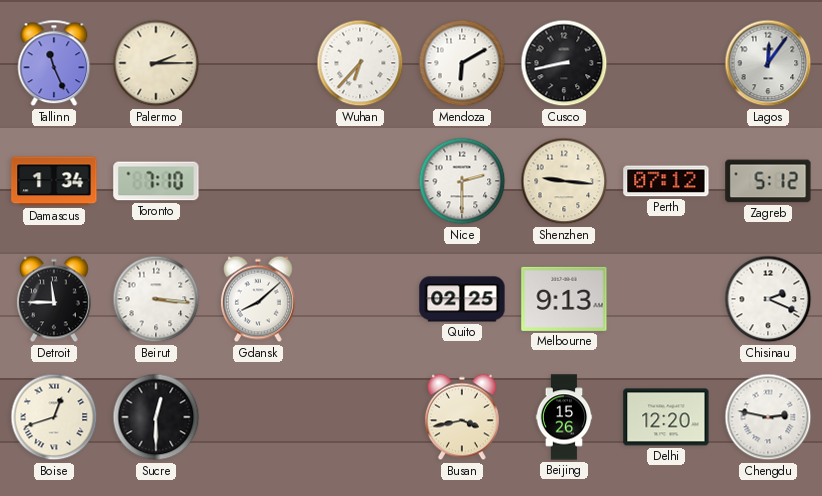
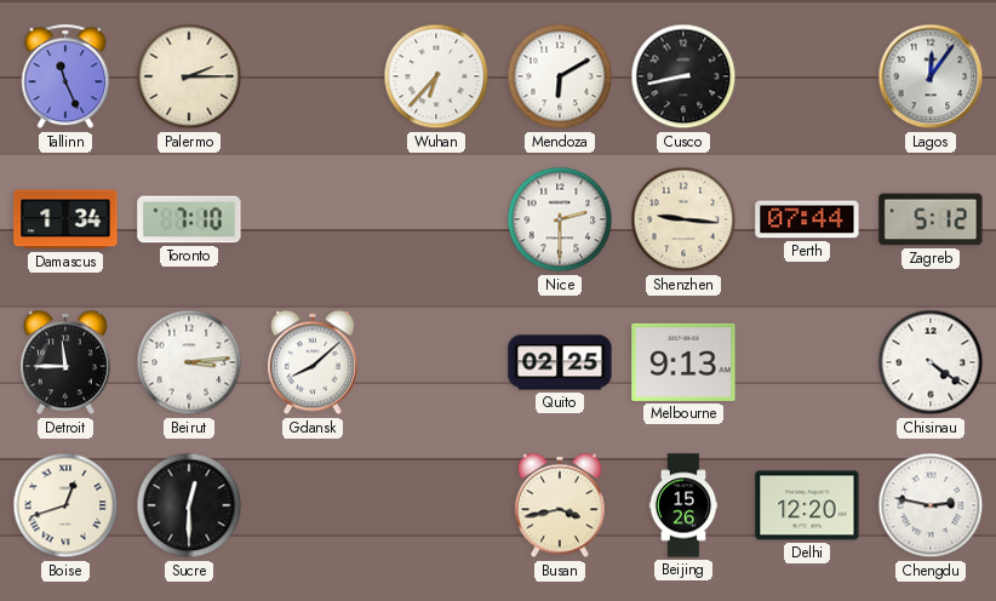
Perth: 07:12 -> 07:44 (807, 219)
Beirut: 3:16 -> 3:14 (189, 362)
Chisinau: 2:19 -> 4:21 (931, 362)
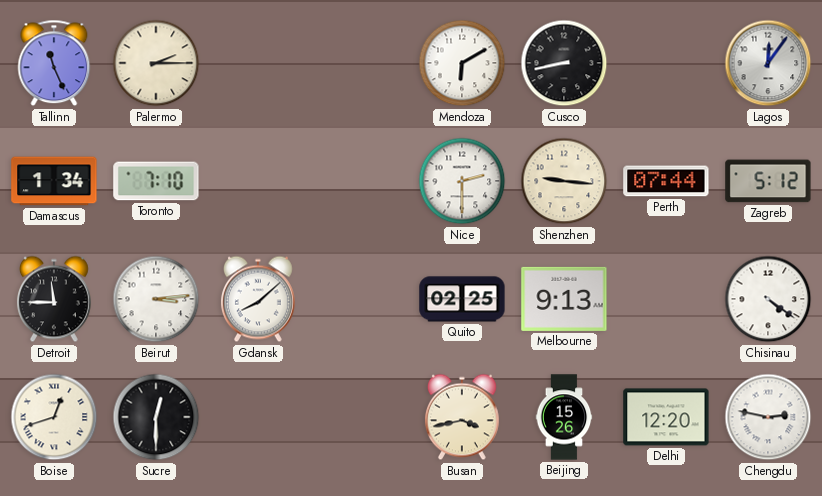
Wuhan: 6:37 -> none (436, 76)
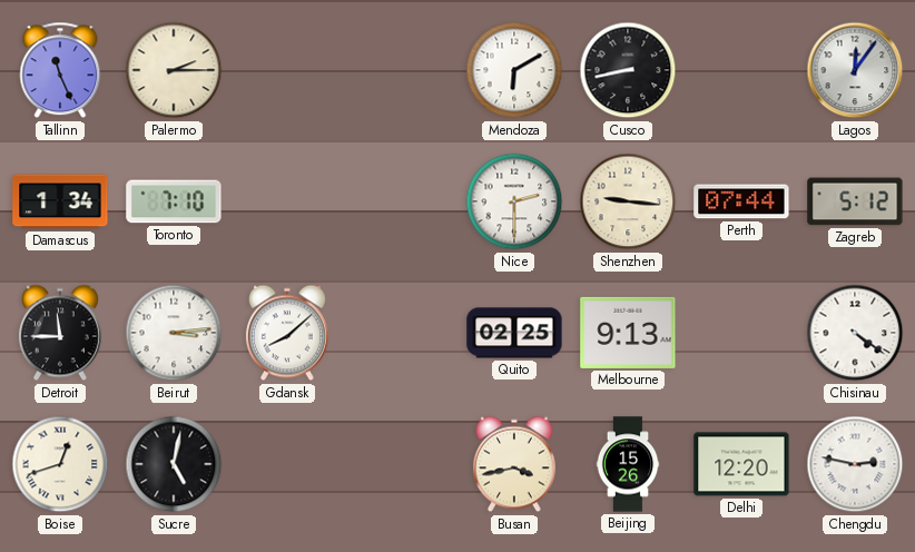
Sucre: 12:30 -> 5:02 (174, 464)
